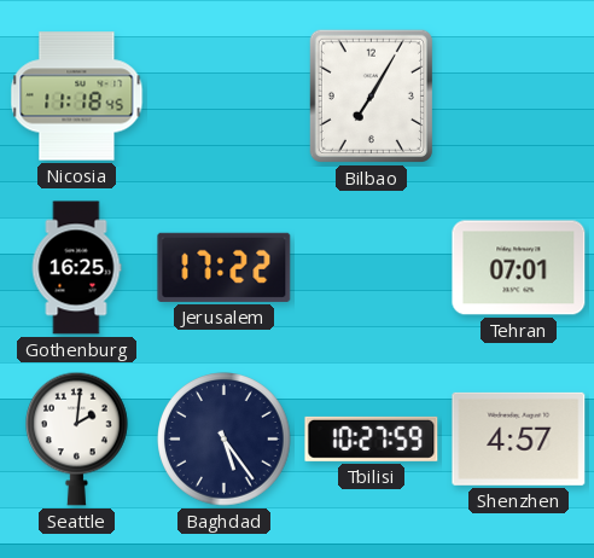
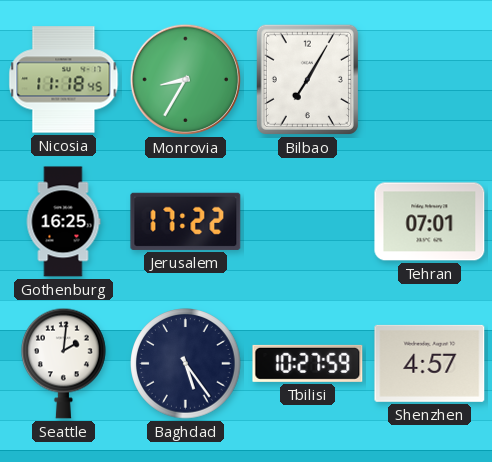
Monrovia: none -> 8:35 (185, 79)
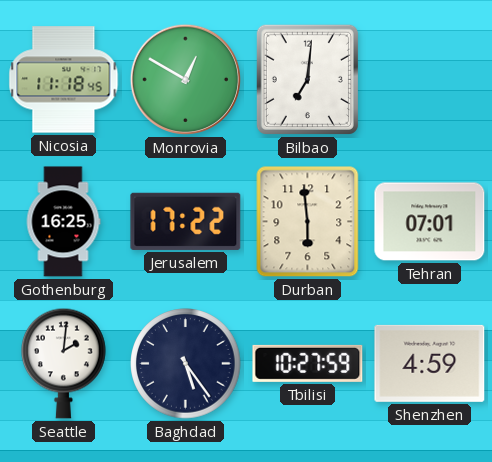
Monrovia: 8:35 -> 12:50 (185, 79)
Bilbao: 7:05 -> 7:01 (307, 79)
Durban: none -> 5:59 (308, 222)
Shenzhen: 4:57 -> 4:59 (430, 363)
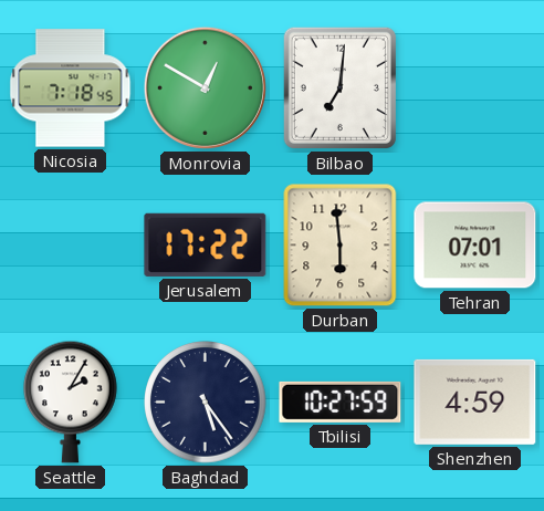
Nicosia: 11:18 -> 7:18 (71, 88)
Gothenburg: 16:25 -> none (63, 222)
Seattle: 2:01 -> 2:05 (71, 401)
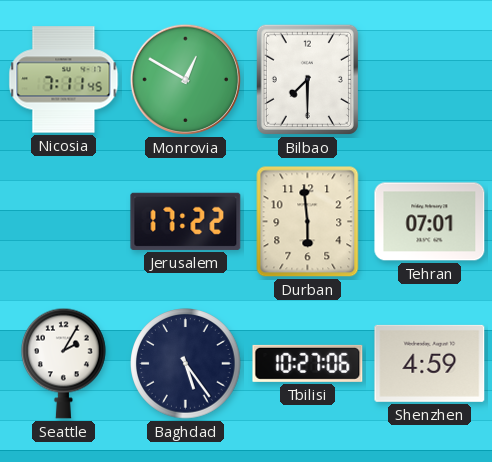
Nicosia: 7:18 -> 7:11 (64, 80)
Bilbao: 7:01 -> 7:30 (307, 79)
Tbilisi: 10:27:59 -> 10:27:06 (308, 363)
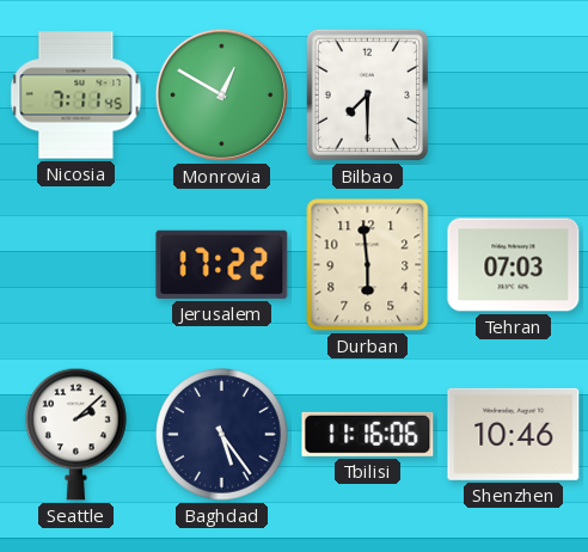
Tehran: 07:01 -> 07:03 (514, 265)
Seattle: 2:05 -> 2:08 (76, 434)
Tbilisi: 10:27 -> 11:16 (368, 434)
Shenzhen: 4:59 -> 10:46 (514, 434)
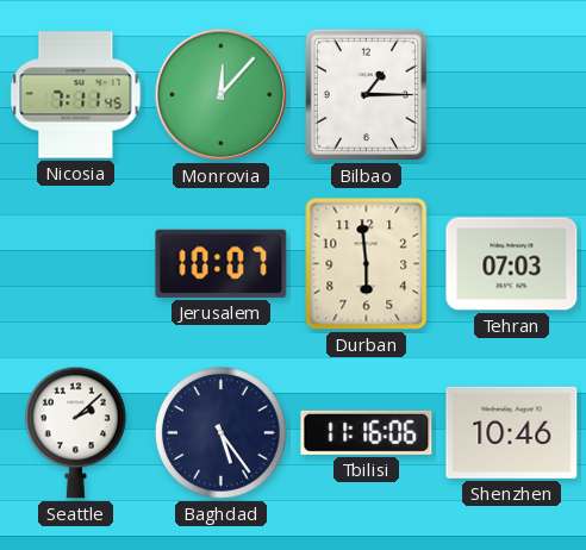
Monrovia: 12:50 -> 12:07 (220, 94)
Bilbao: 7:30 -> 1:15 (366, 94)
Jerusalem: 17:22 -> 10:07 (222, 263)
